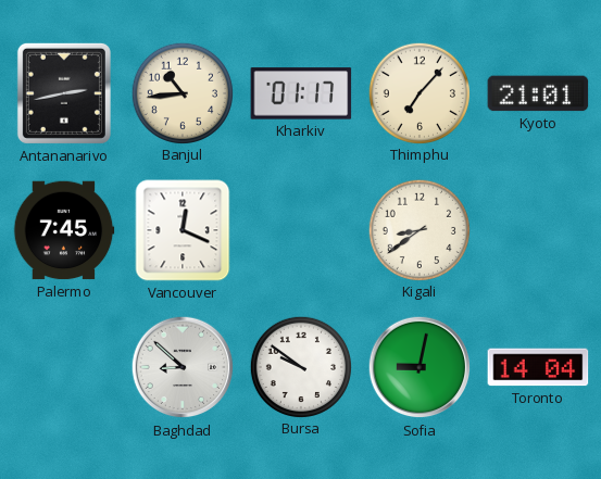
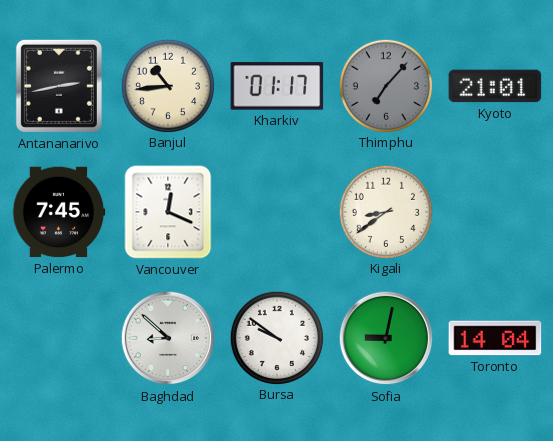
Thimphu dial: cream -> grey (385, 85)
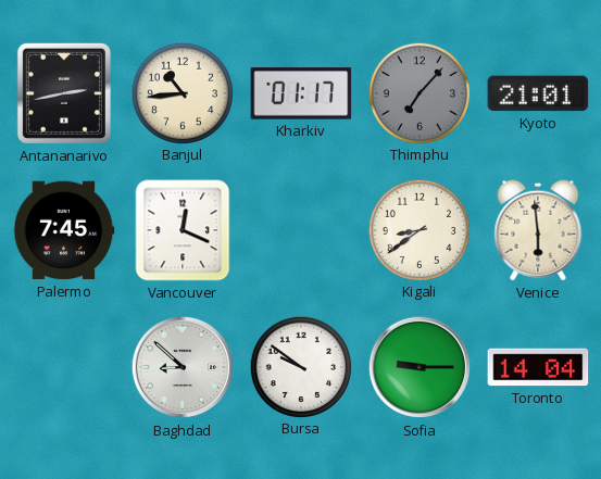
Venice: none -> 5:59 (538, 230)
Sofia: 9:02 -> 9:15 (420, 367)
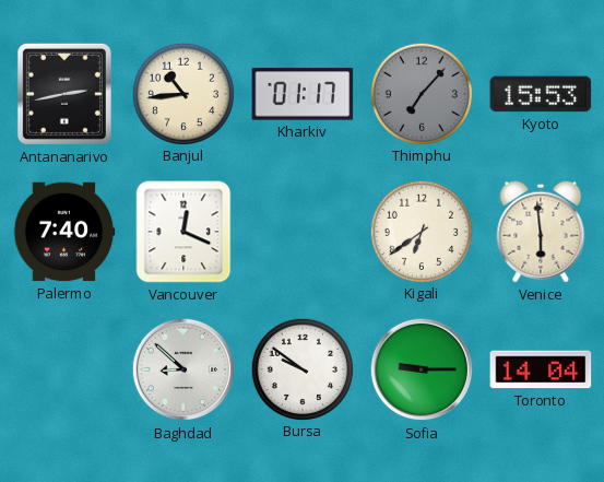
Kyoto: 21:01 -> 15:53 (541, 94)
Palermo: 7:45 -> 7:40 (64, 232)
Kigali: 8:39 -> 6:39 (421, 231)
